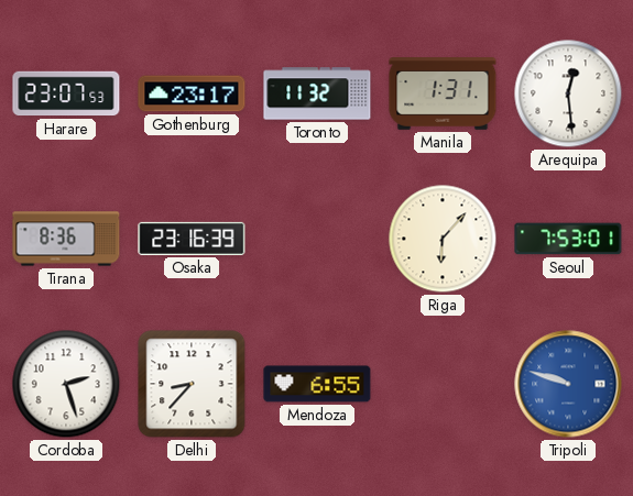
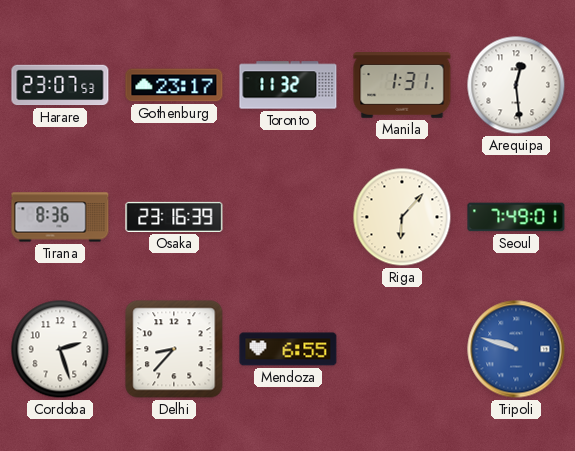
Seoul: 7:53 -> 7:49 (516, 217)
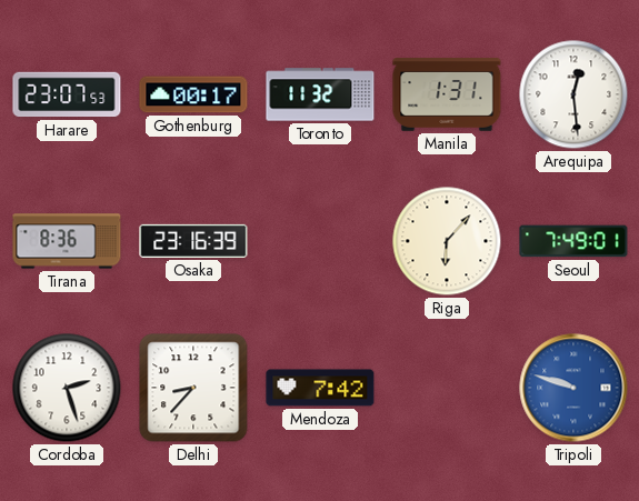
Gothenburg: 23:17 -> 00:17 (193, 94)
Mendoza: 6:55 -> 7:42 (320, 388)
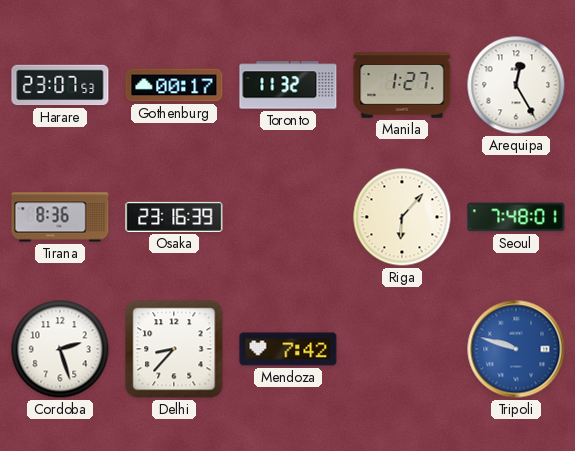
Manila: 1:31 -> 1:27 (402, 85)
Arequipa: 12:29 -> 12:25 (516, 85)
Seoul: 7:49 -> 7:48 (516, 217)
